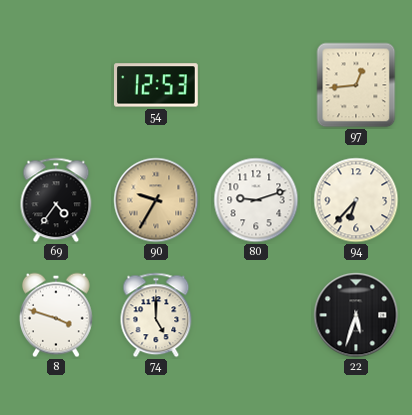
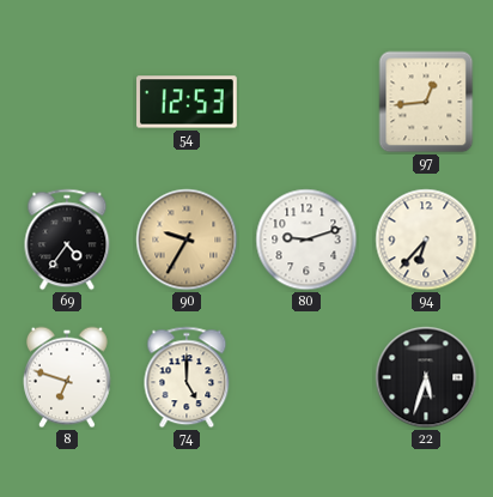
8: 3:48 -> 6:48 (67, 377)
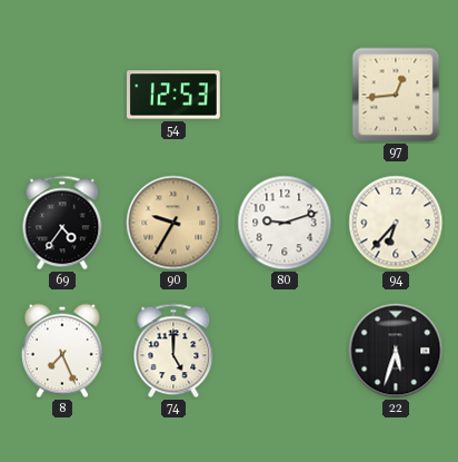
8: 6:48 -> 7:26 (62, 351)
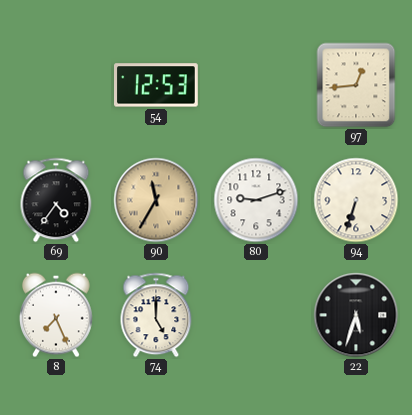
90: 9:35 -> 11:35 (156, 200)
94: 6:37 -> 6:33 (356, 200)
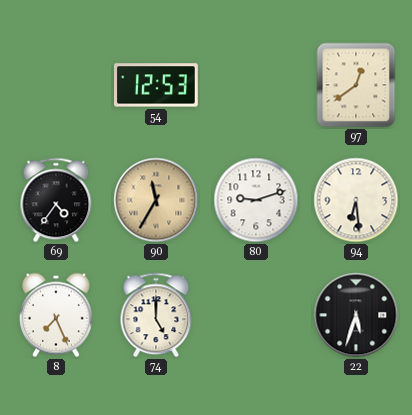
97: 12:44 -> 12:39 (356, 85)
94: 6:33 -> 6:29 (356, 200)
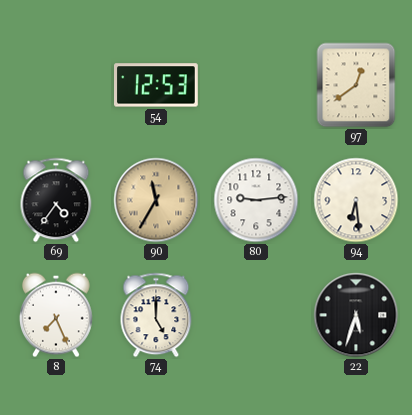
80: 9:12 -> 9:14 (256, 200)
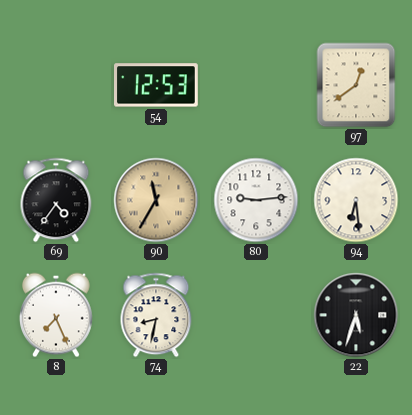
74: 5:00 -> 8:32 (156, 315)
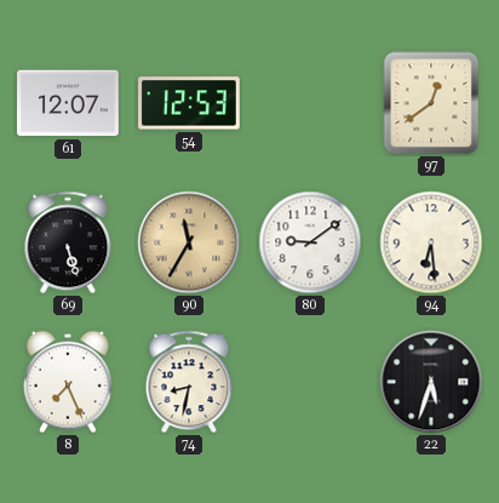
61: none -> 12:07 (69, 103)
69: 4:36 -> 5:27 (68, 242)
80: 9:14 -> 9:09 (310, 242)
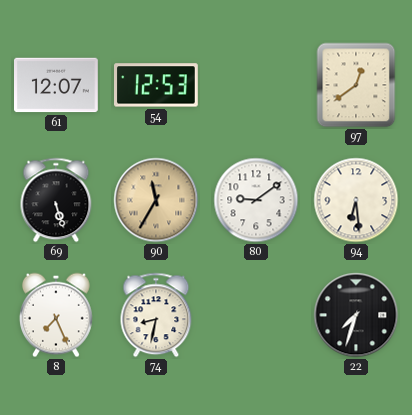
22: 5:33 -> 7:33 (356, 315)
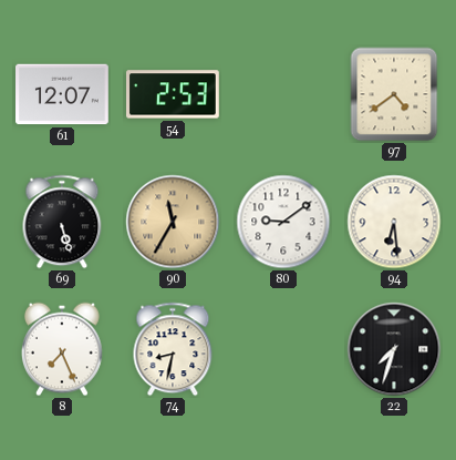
54: 12:53 -> 2:53 (174, 94)
97: 12:39 -> 4:39 (394, 94)
